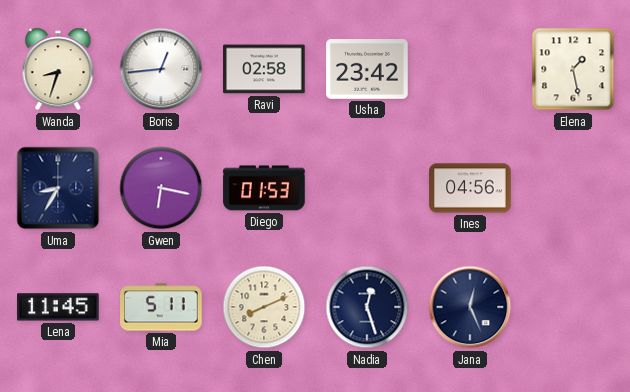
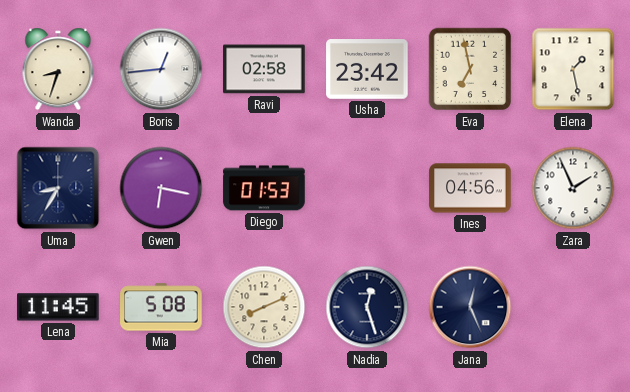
Eva: none -> 6:58 (470, 69)
Zara: none -> 1:56 (573, 188)
Mia: 5:11 -> 5:08 (161, 307)
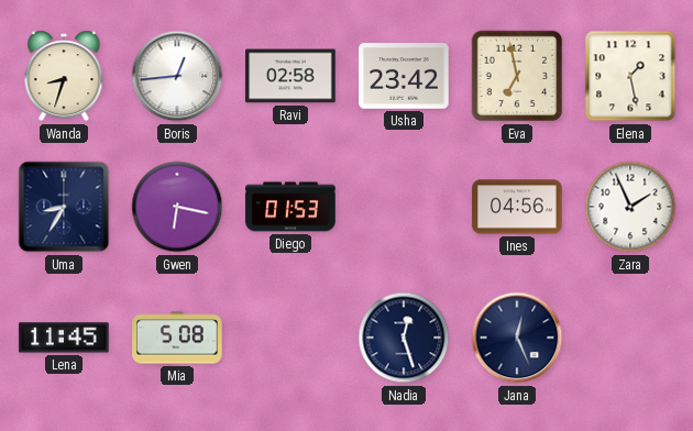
Chen: 8:11 -> none (264, 307)
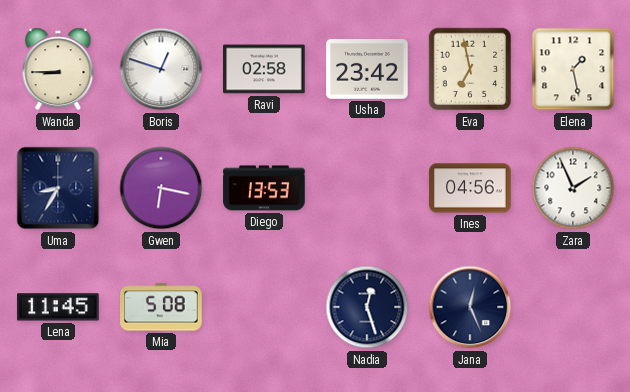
Wanda: 8:33 -> 8:45 (58, 69)
Boris: 12:44 -> 12:48 (161, 69)
Diego: 01:53 -> 13:53 (264, 188)
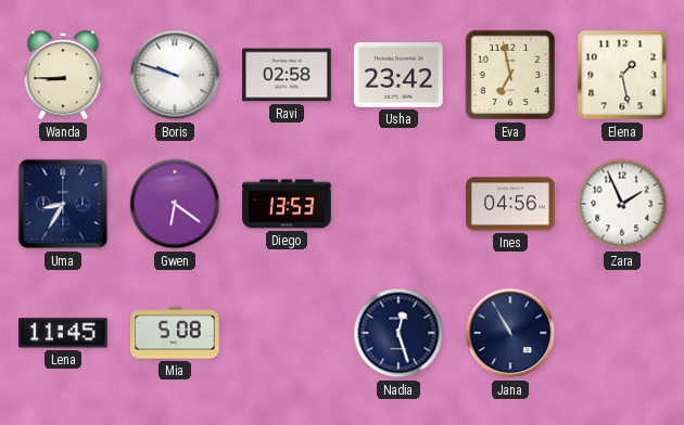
Boris: 12:48 -> 9:48 (175, 75)
Gwen: 6:17 -> 6:21 (175, 204)
Jana: 12:26 -> 10:55 (510, 333)
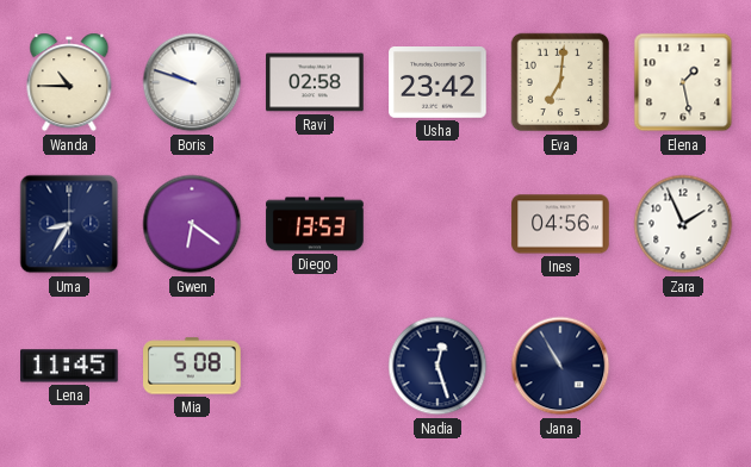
Wanda: 8:45 -> 10:45 (69, 82)
Eva: 6:58 -> 7:01 (560, 82)
